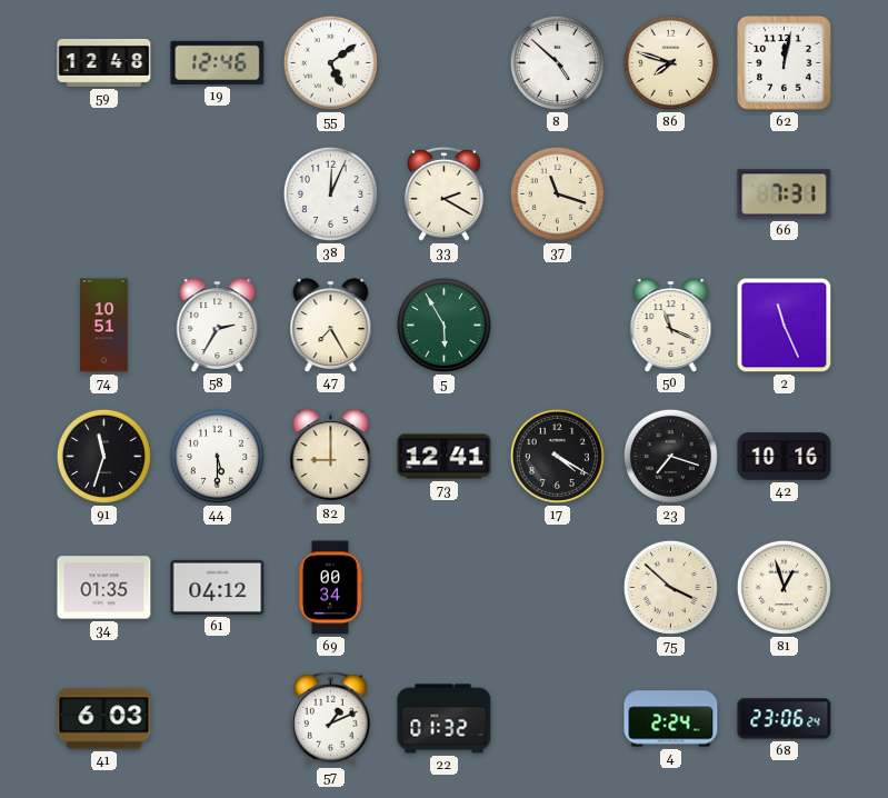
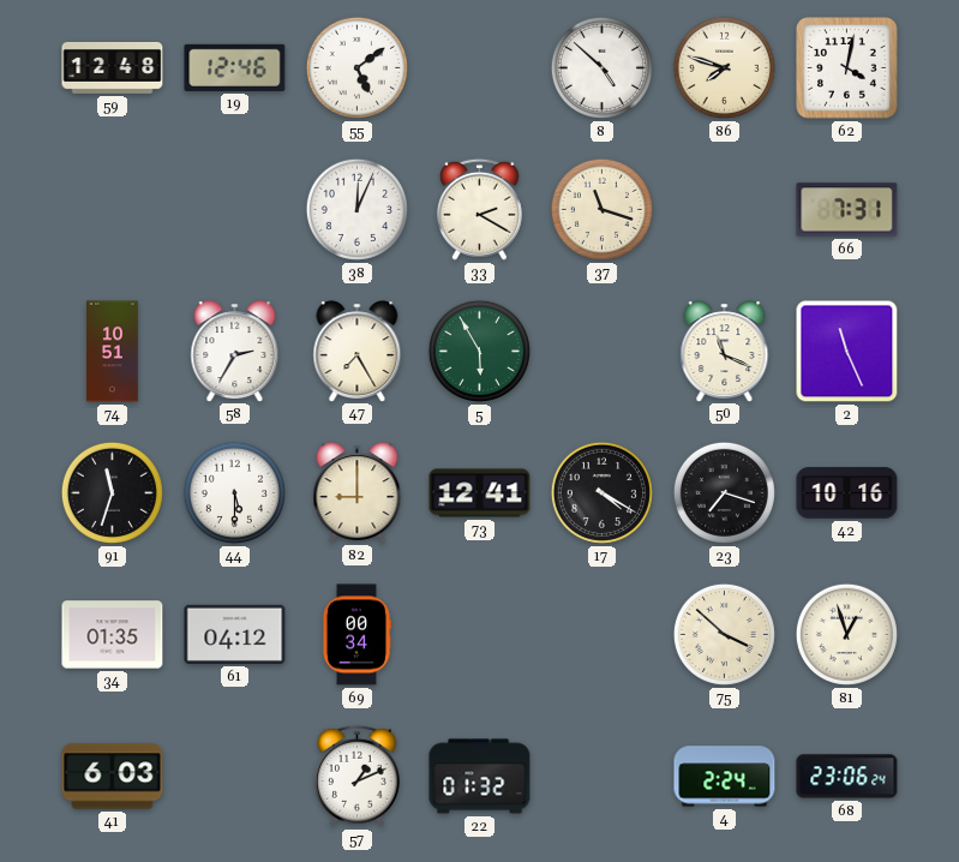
62: 12:02 -> 4:02 (847, 68)
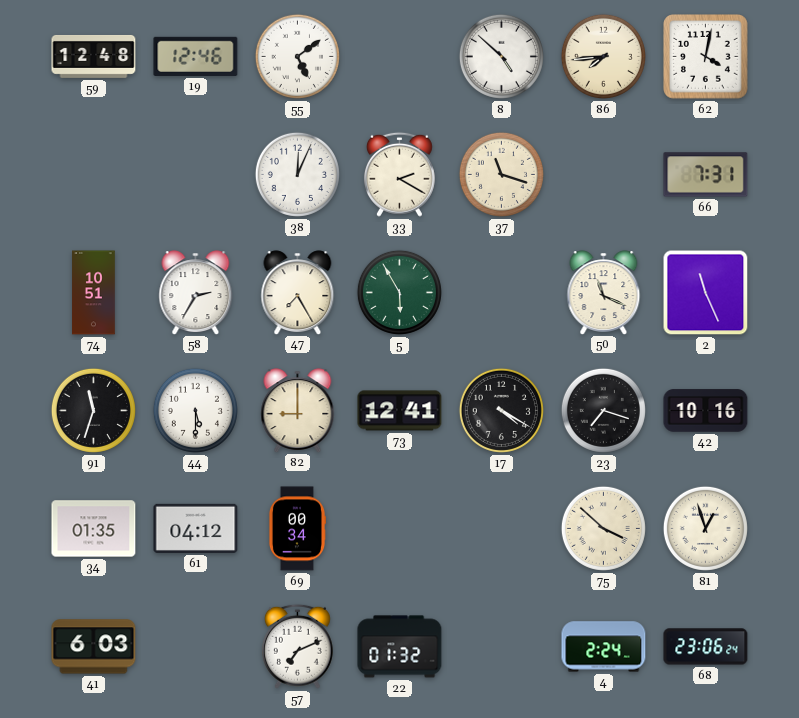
86: 7:48 -> 7:44 (603, 56)
57: 1:11 -> 7:11 (297, 646)
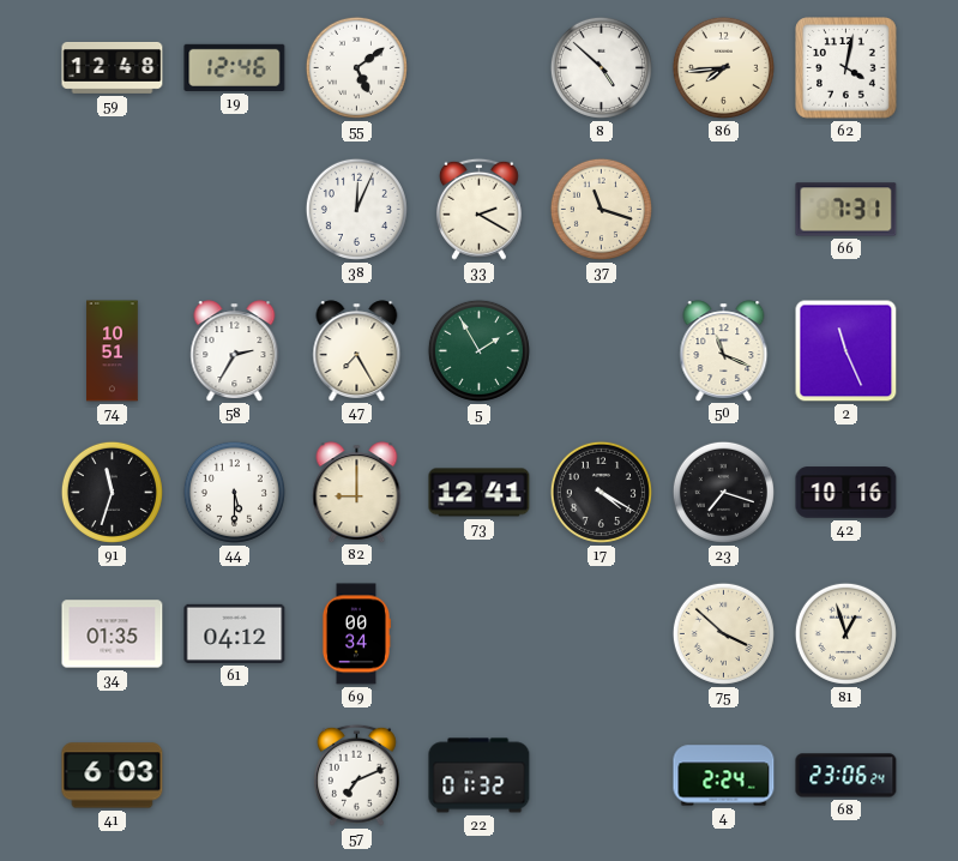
5: 5:55 -> 1:55 (478, 350)
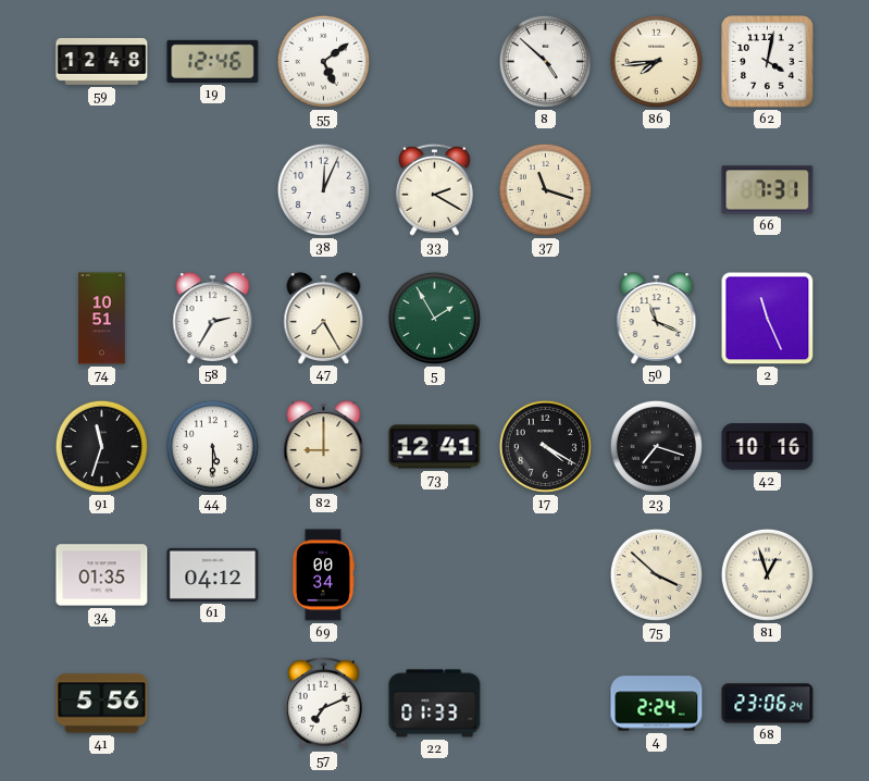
41: 6:03 -> 5:56 (102, 704)
22: 01:32 -> 01:33 (435, 704)
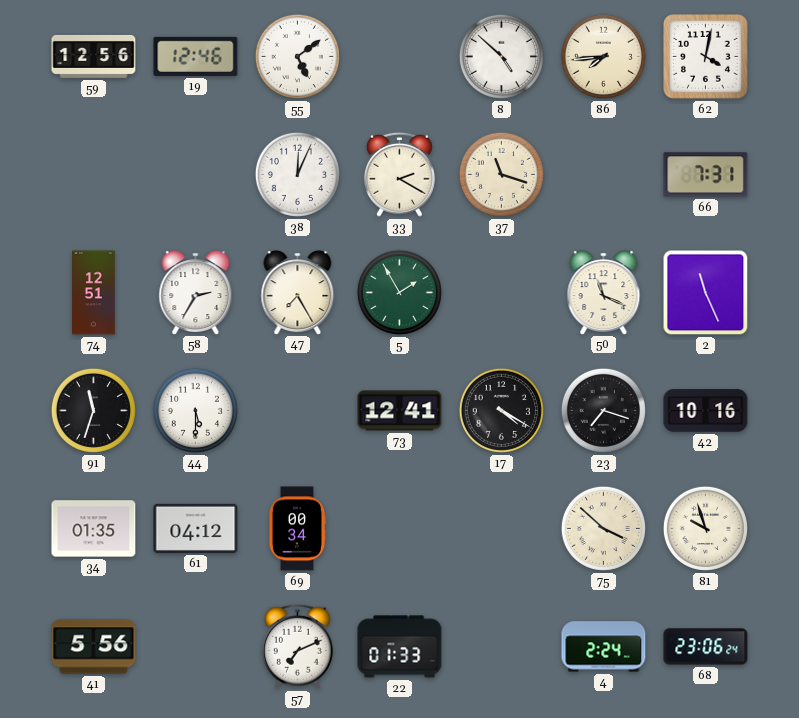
59: 12:48 -> 12:56 (94, 56)
74: 10:51 -> 12:51 (94, 293)
82: 9:00 -> none (324, 446)
81: 12:57 -> 9:57 (705, 528)
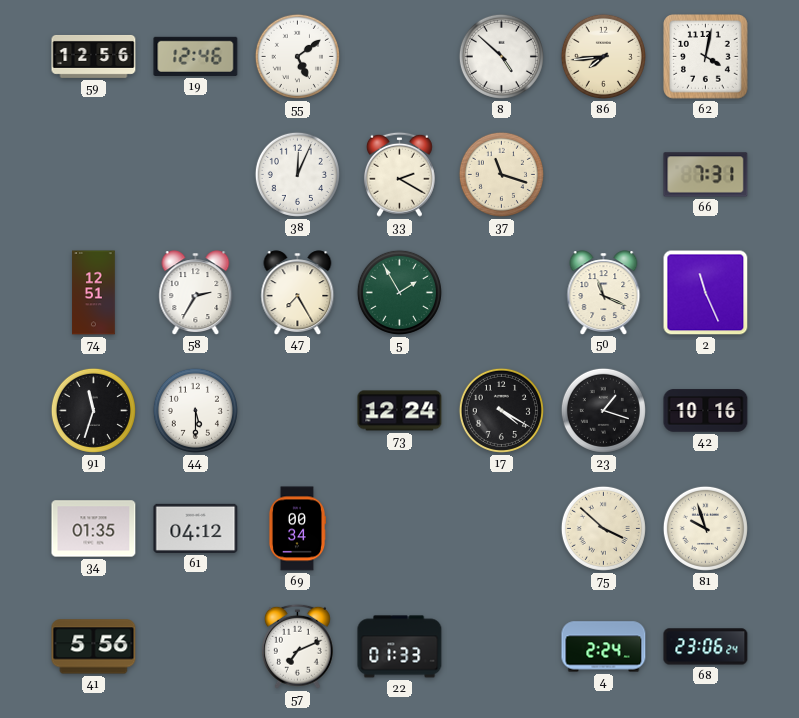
73: 12:41 -> 12:24 (400, 411)
23: 7:18 -> 1:18 (603, 410)
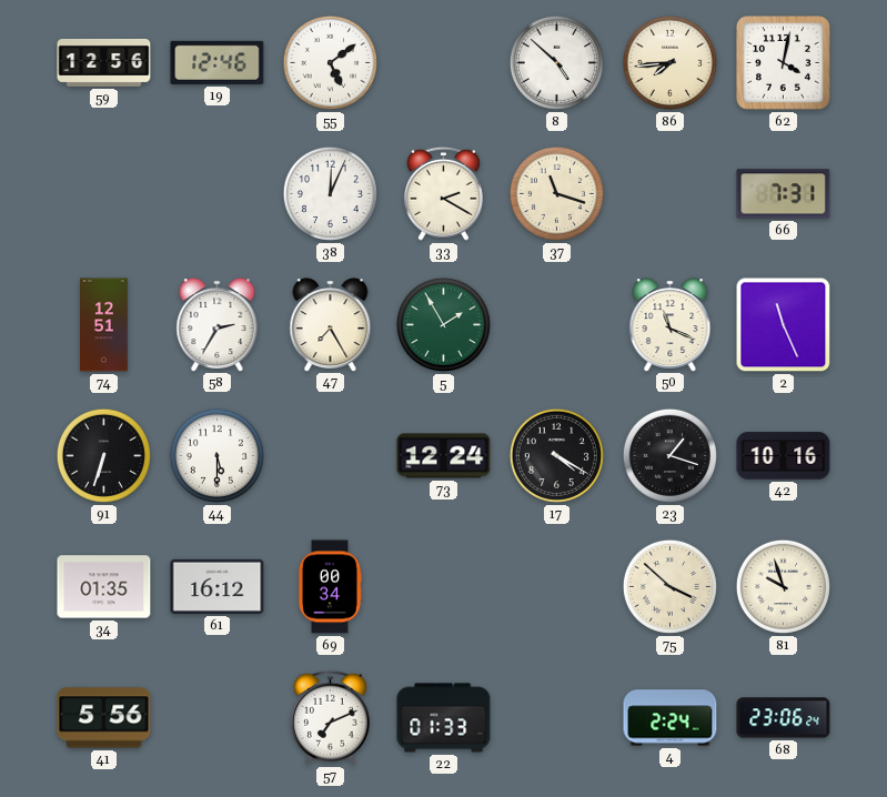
91: 11:33 -> 6:33 (103, 455)
61: 04:12 -> 16:12 (218, 586)
